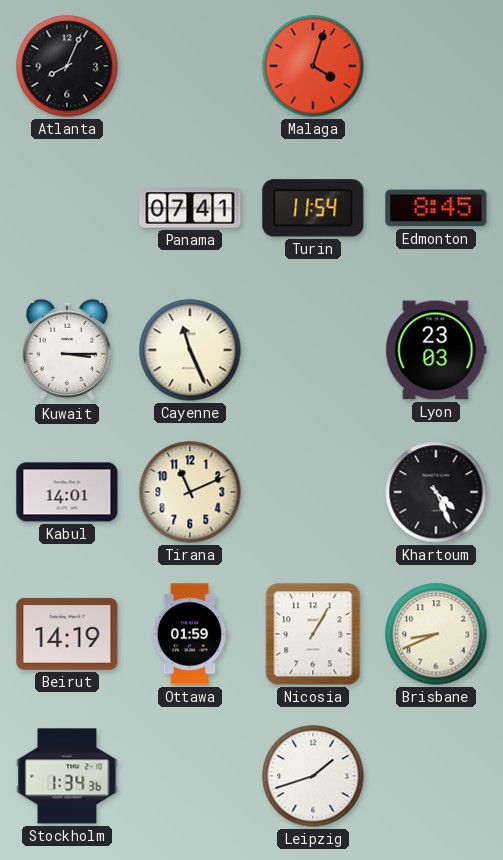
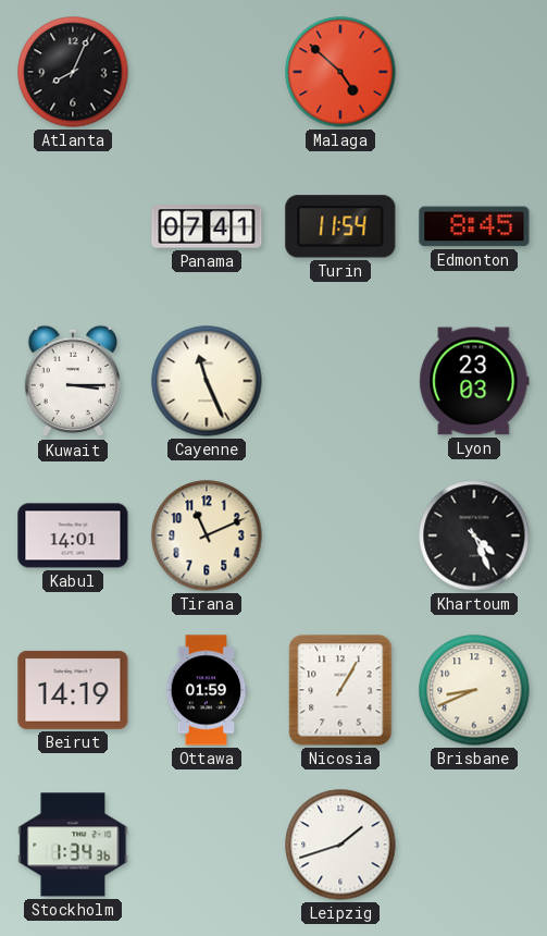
Malaga: 4:03 -> 4:52 (340, 72)
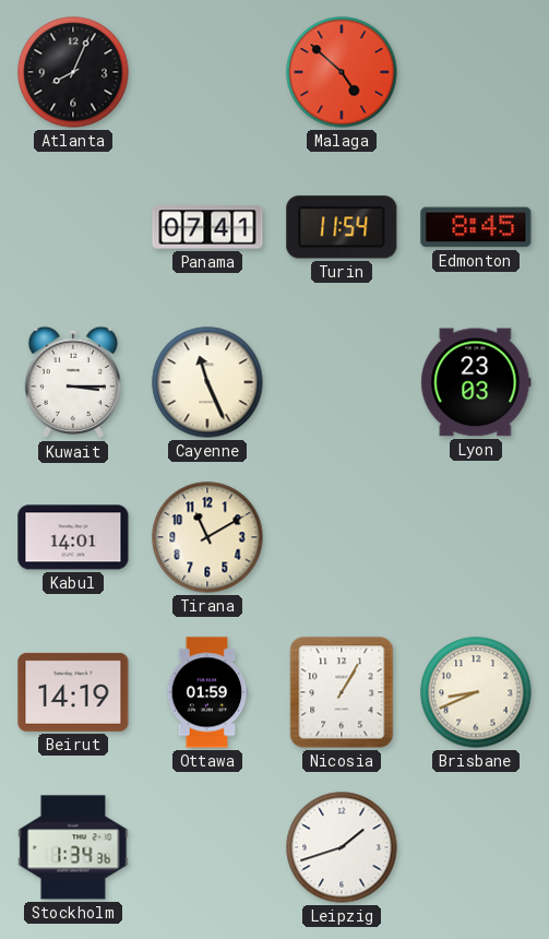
Tirana: 11:11 -> 11:10 (207, 537)
Khartoum: 4:26 -> none (474, 535)
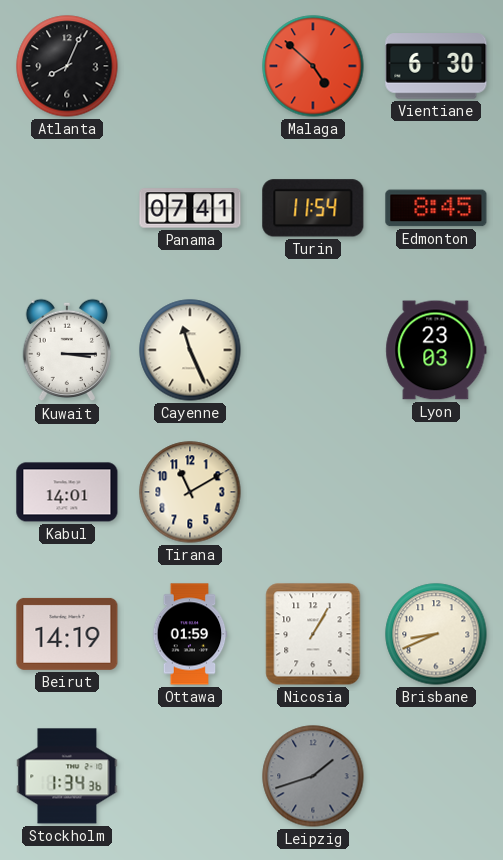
Vientiane: none -> 6:30 (436, 66)
Leipzig dial: white -> grey (313, 776)
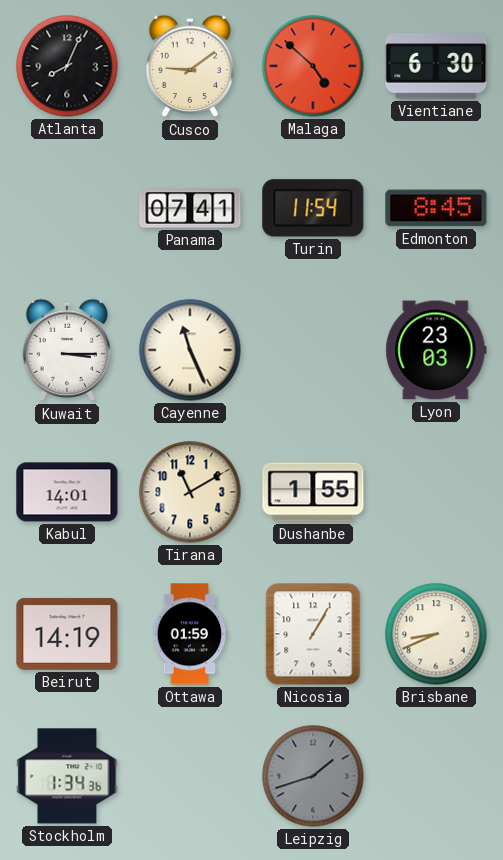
Cusco: none -> 9:09 (189, 66)
Dushanbe: none -> 1:55 (313, 492)
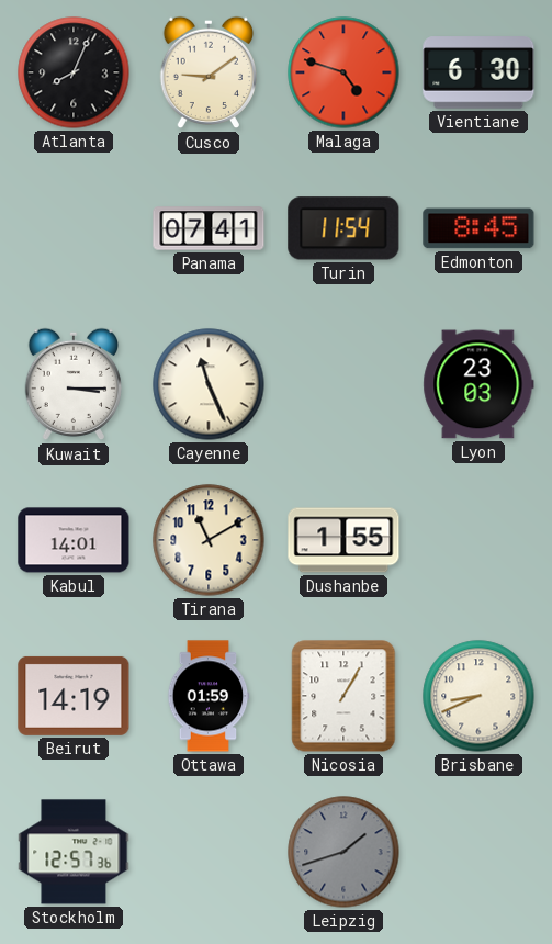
Malaga: 4:52 -> 4:48 (343, 72)
Stockholm: 1:34 -> 12:57 (74, 852)
